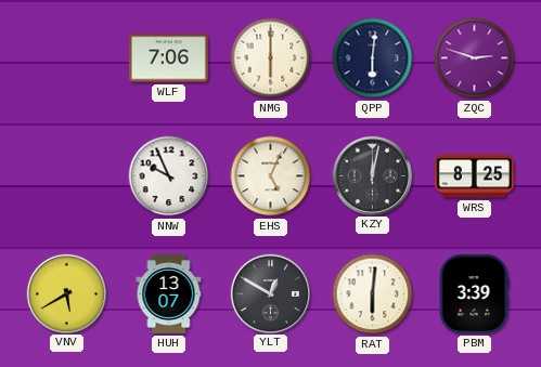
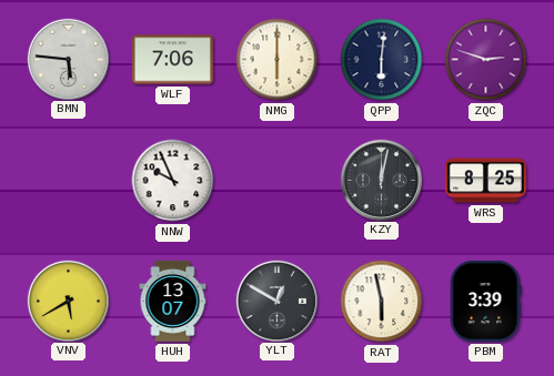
BMN: none -> 5:46 (68, 59)
EHS: 5:04 -> none (271, 176)
RAT: 6:01 -> 5:58 (382, 302)
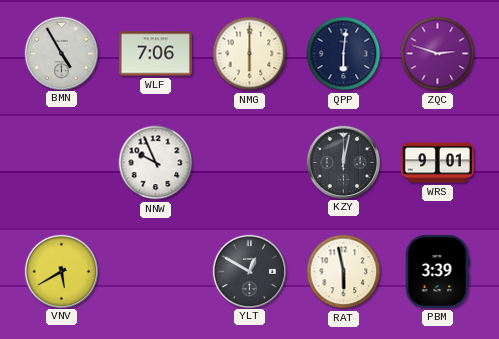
BMN: 5:46 -> 4:55 (61, 53)
WRS: 8:25 -> 9:01 (437, 163)
HUH: 13:07 -> none (173, 301)
